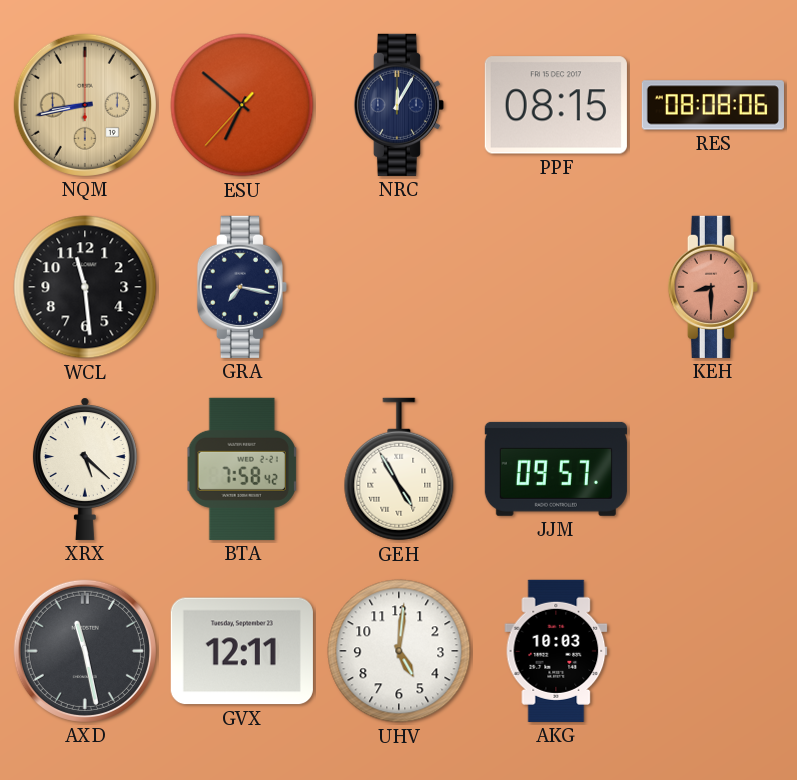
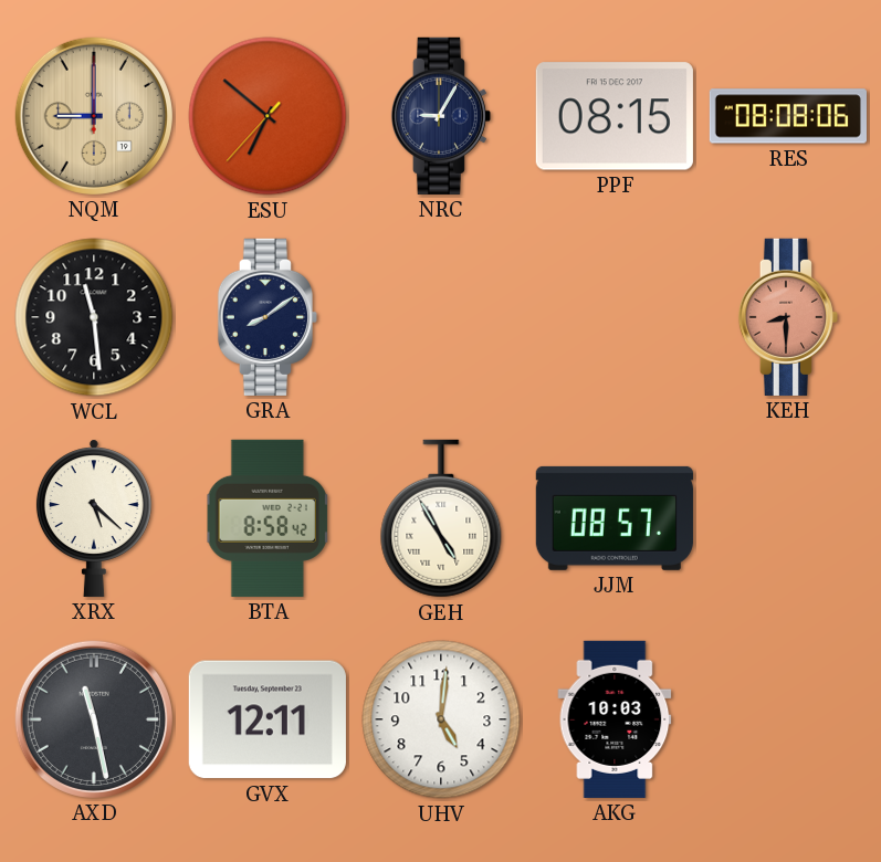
NQM: 8:43 -> 9:00 (94, 116)
NRC: 12:05 -> 9:05 (441, 116)
GRA: 7:17 -> 8:09 (268, 317)
BTA: 7:58 -> 8:58 (268, 518)
JJM: 09:57 -> 08:57 (615, 518)
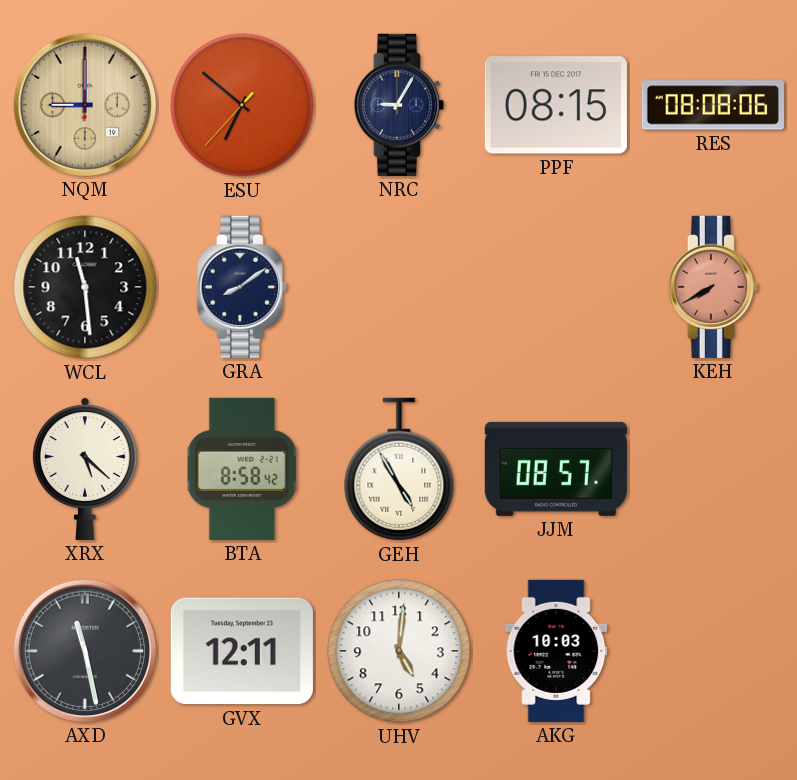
KEH: 8:30 -> 7:40 (713, 287)
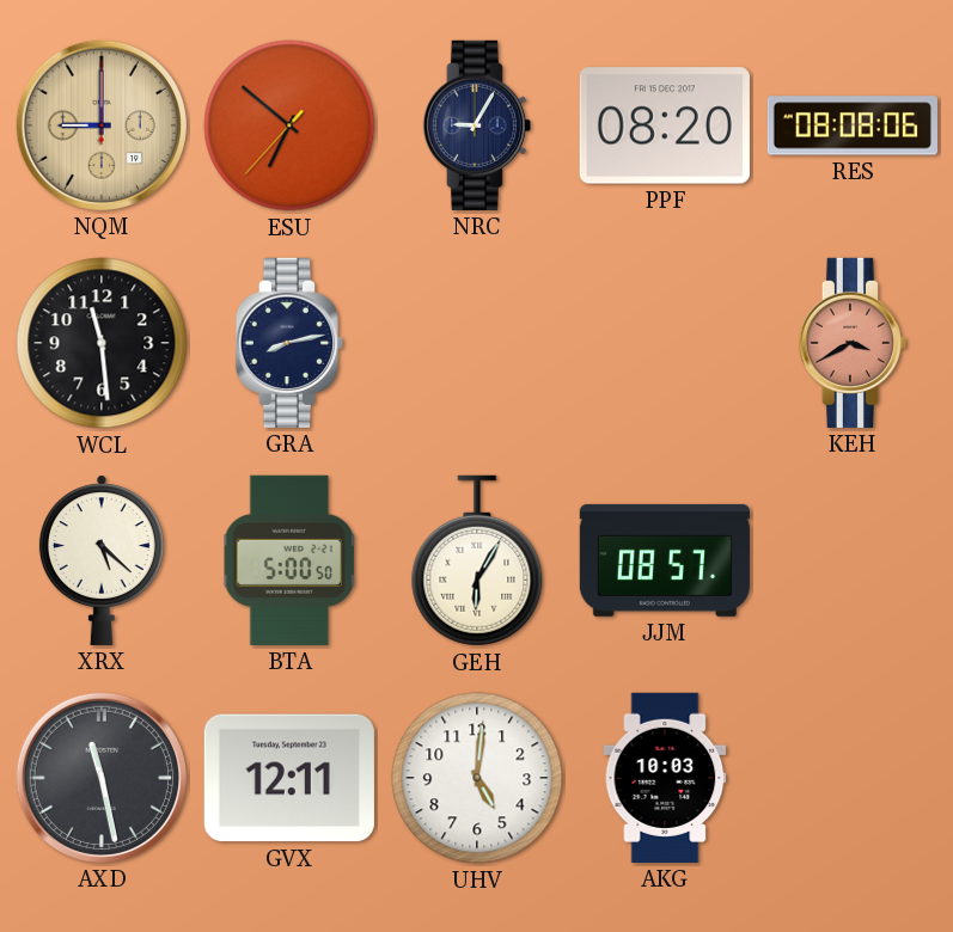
PPF: 08:15 -> 08:20 (665, 125)
GRA: 8:09 -> 8:13 (289, 343)
KEH: 7:40 -> 3:40 (853, 343)
BTA: 8:58 -> 5:00 (289, 560)
GEH: 4:55 -> 6:05 (477, 560)
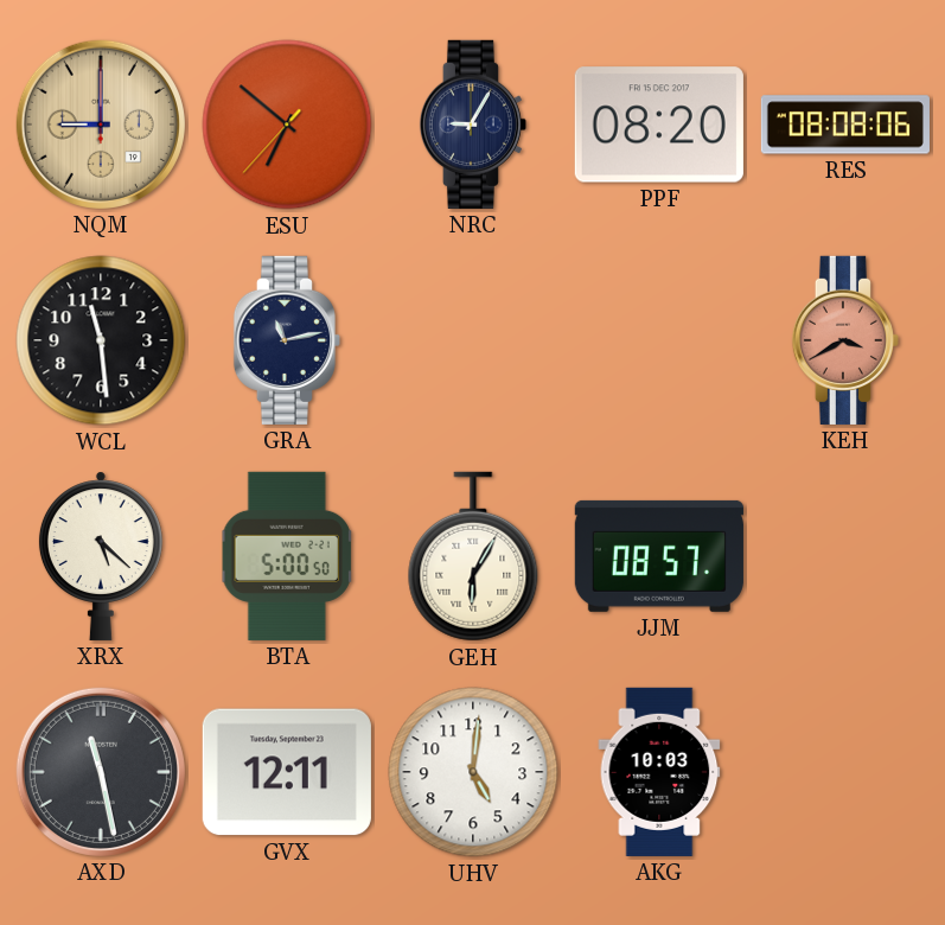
GRA: 8:13 -> 11:13 (287, 340)
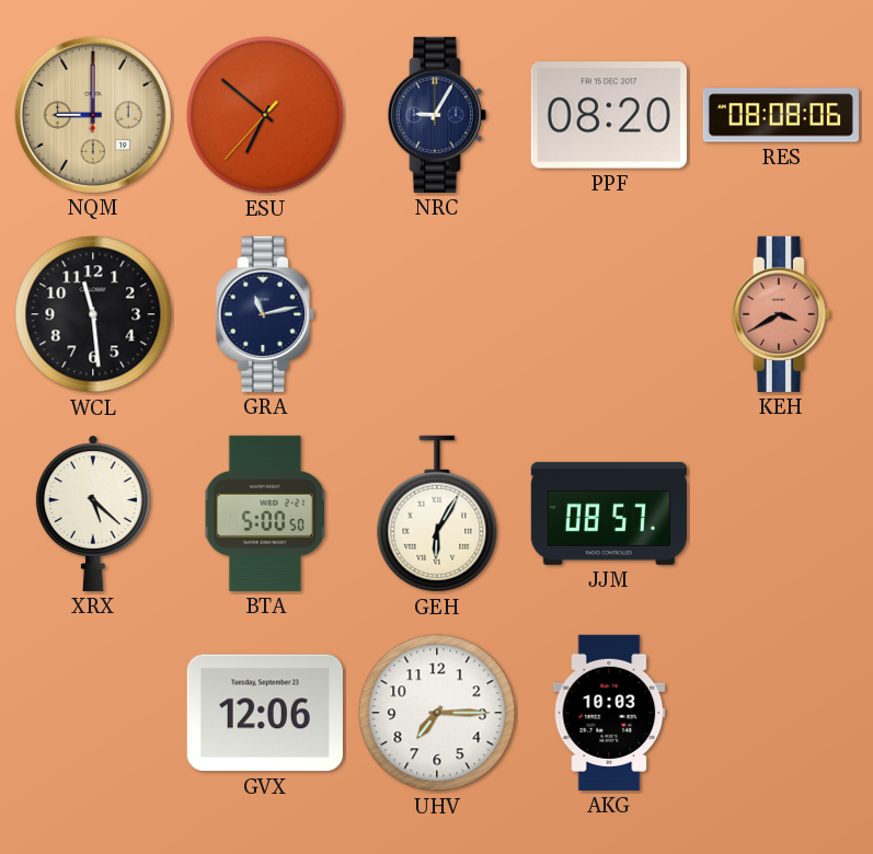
AXD: 11:28 -> none (101, 772)
GVX: 12:11 -> 12:06 (265, 713)
UHV: 5:01 -> 7:15 (437, 713)
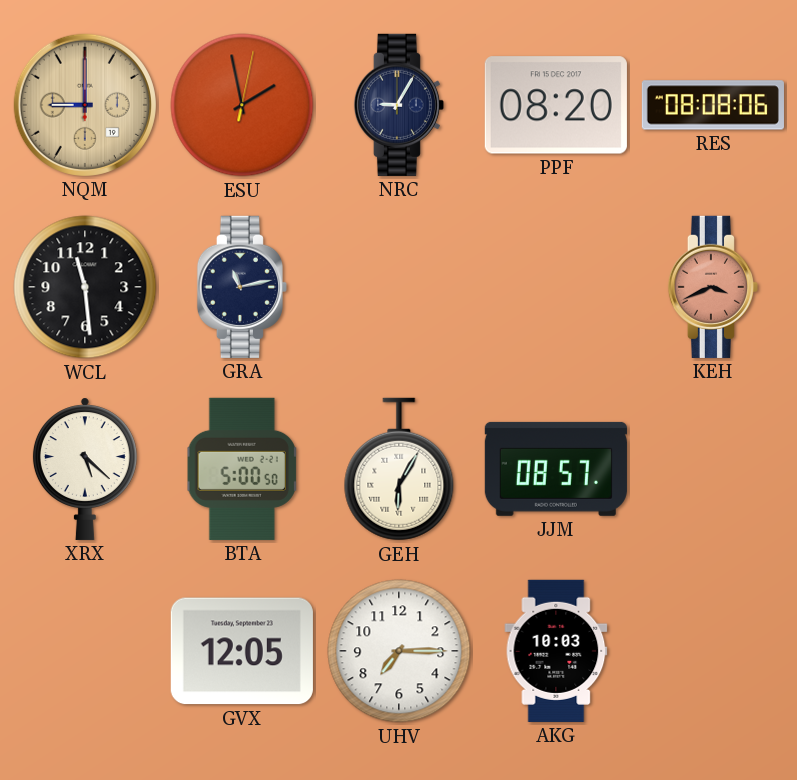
ESU: 6:51 -> 1:58 (242, 105)
KEH: 3:40 -> 3:41 (713, 287)
GVX: 12:06 -> 12:05 (242, 651)
